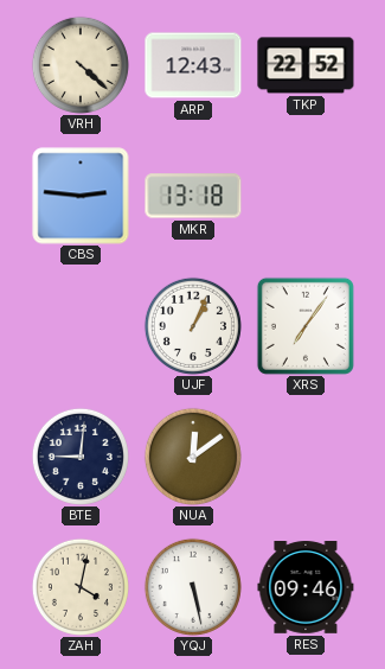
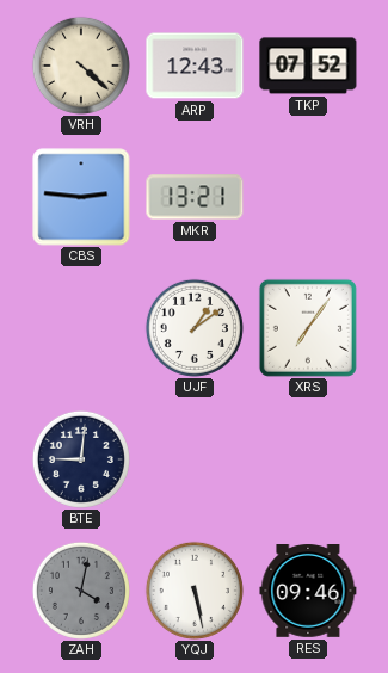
TKP: 22:52 -> 07:52 (308, 66)
MKR: 13:18 -> 13:21 (195, 197)
UJF: 1:04 -> 1:09 (195, 328)
NUA: 12:09 -> none (193, 457)
ZAH dial: cream -> grey (81, 591)
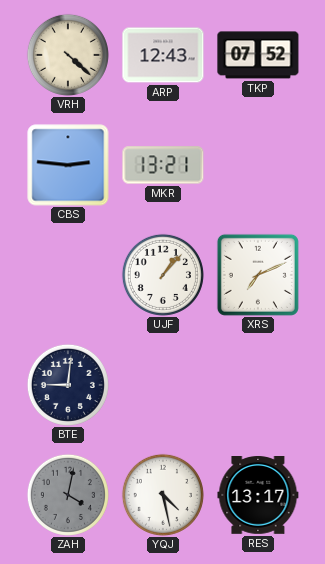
UJF: 1:09 -> 1:07 (163, 275)
XRS: 7:06 -> 7:11 (258, 275)
YQJ: 5:28 -> 4:28 (163, 495)
RES: 09:46 -> 13:17 (258, 496)
